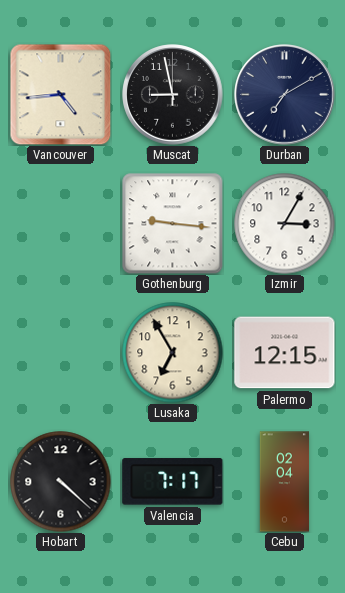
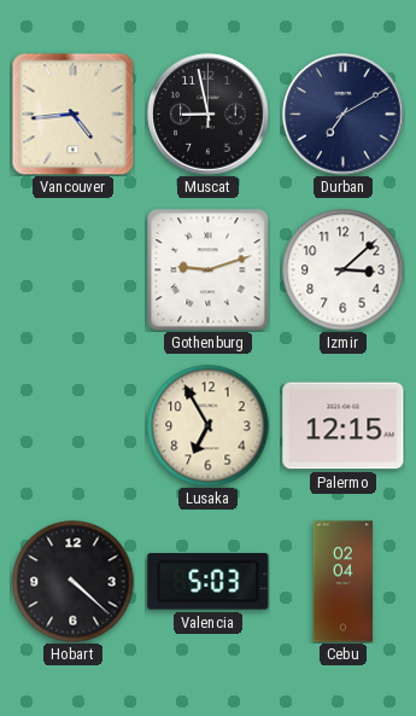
Gothenburg: 9:16 -> 9:12 (209, 270)
Izmir: 3:05 -> 3:08 (344, 270)
Valencia: 7:17 -> 5:03 (209, 582)
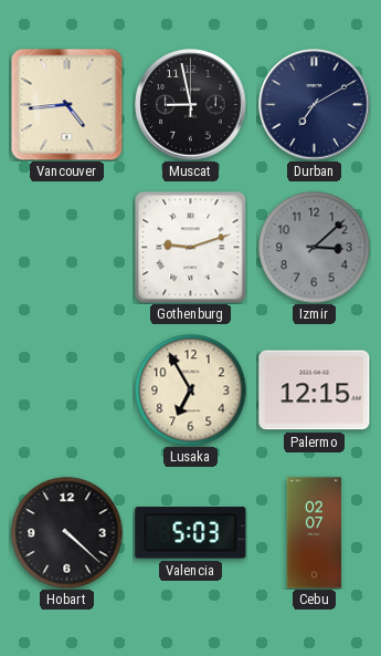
Izmir dial: white -> grey (315, 248)
Cebu: 02:04 -> 02:07 (315, 533)
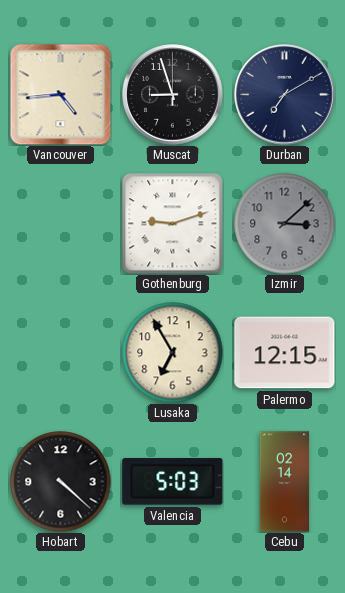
Muscat: 8:58 -> 8:57 (173, 95)
Cebu: 02:07 -> 02:14 (285, 482)
